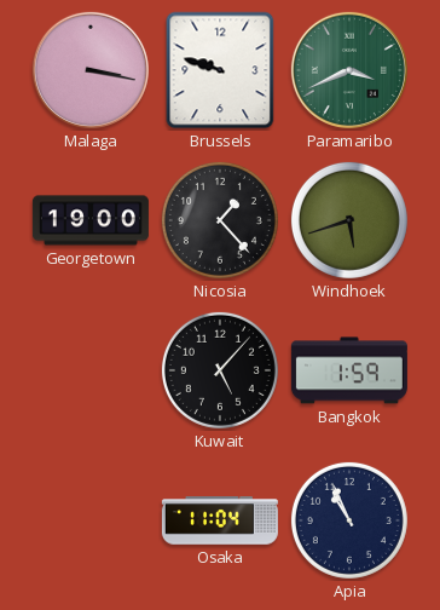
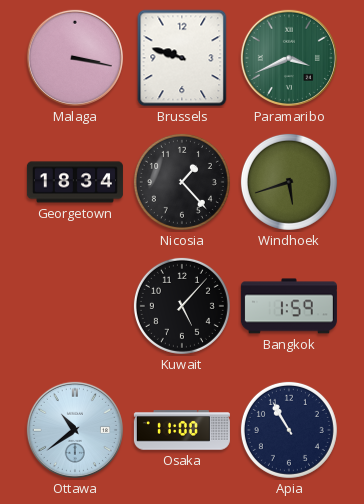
Georgetown: 19:00 -> 18:34 (75, 182)
Ottawa: none -> 10:39 (75, 430)
Osaka: 11:04 -> 11:00 (182, 430)
Apia: 10:56 -> 10:55 (289, 430)
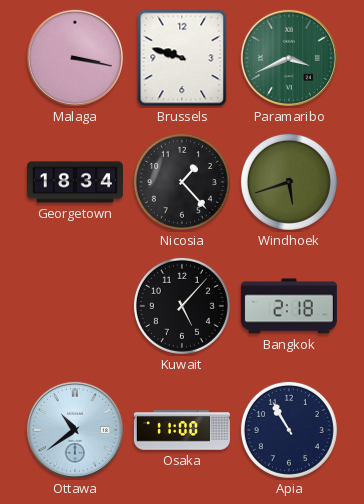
Bangkok: 1:59 -> 2:18 (289, 306)
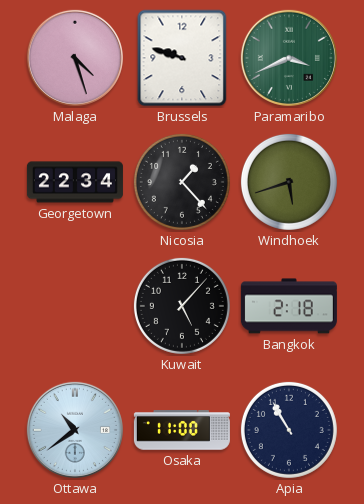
Malaga: 3:17 -> 4:27 (75, 58)
Georgetown: 18:34 -> 22:34 (75, 182)
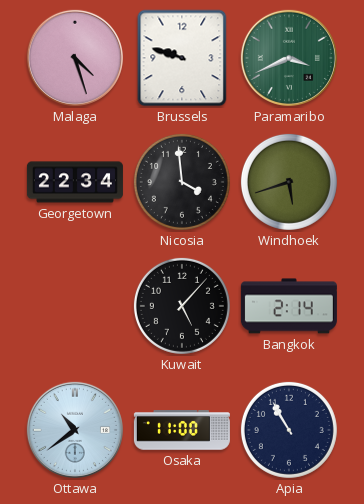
Nicosia: 1:23 -> 3:59 (182, 182)
Bangkok: 2:18 -> 2:14 (289, 306)
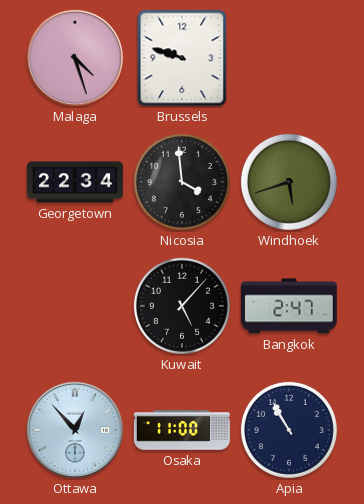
Paramaribo: 3:41 -> none (289, 58)
Bangkok: 2:14 -> 2:47 (289, 306)
Ottawa: 10:39 -> 12:53 (75, 430)
